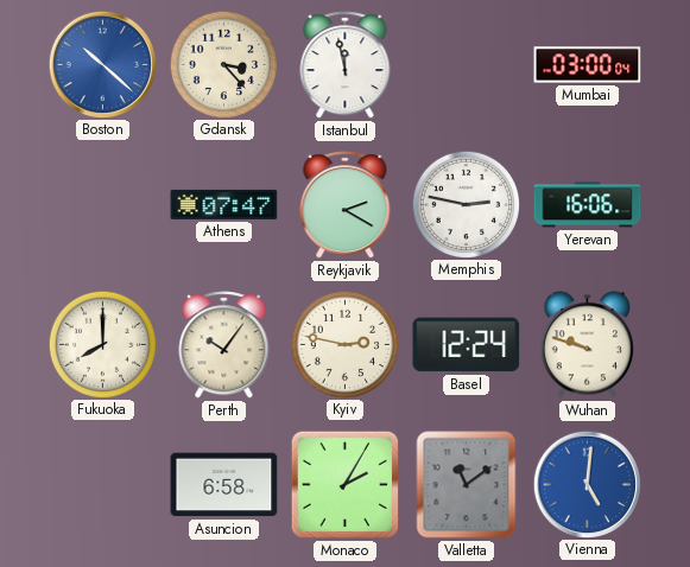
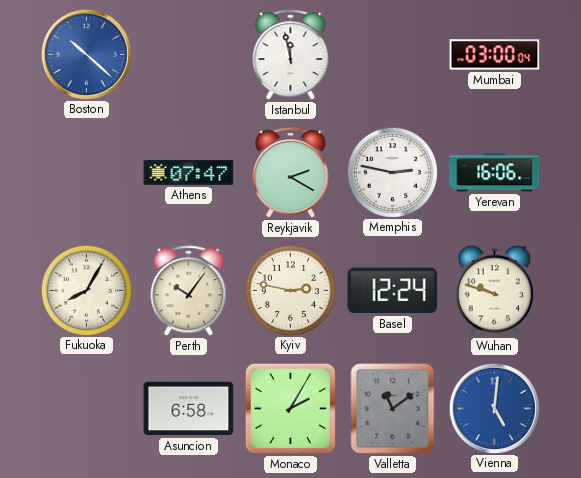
Gdansk: 3:23 -> none (223, 64)
Fukuoka: 8:00 -> 8:05 (86, 290)
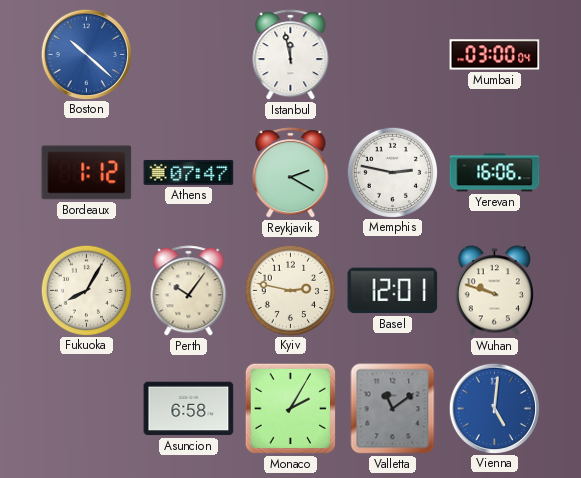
Bordeaux: none -> 1:12 (87, 173)
Basel: 12:24 -> 12:01 (393, 291)
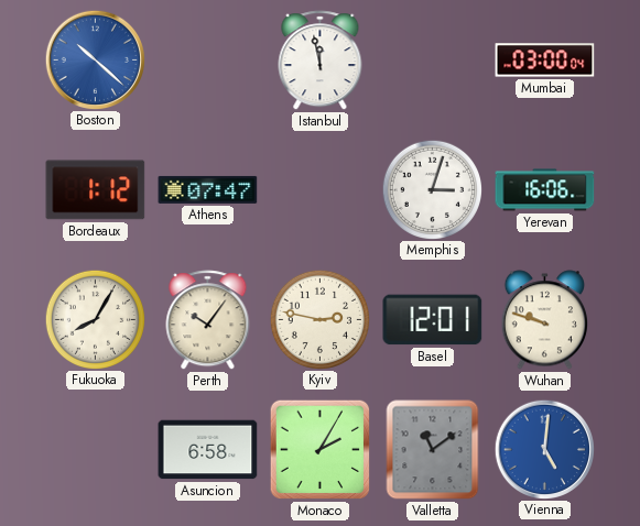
Reykjavik: 2:20 -> none (291, 173)
Memphis: 2:47 -> 3:03 (432, 189)
